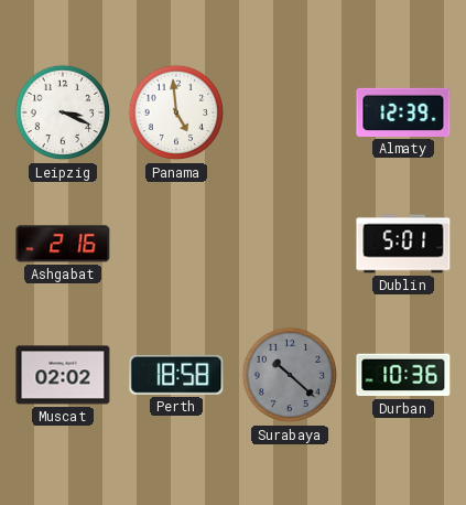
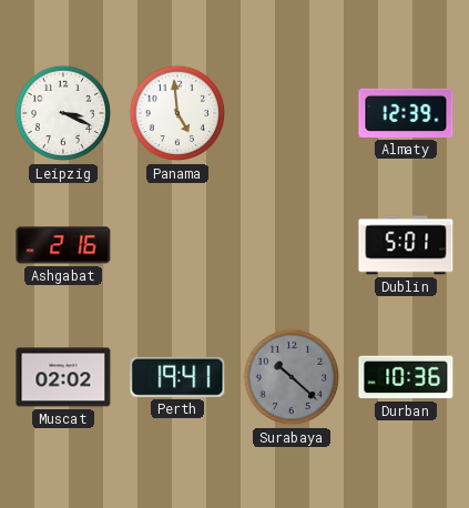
Perth: 18:58 -> 19:41 (177, 377)
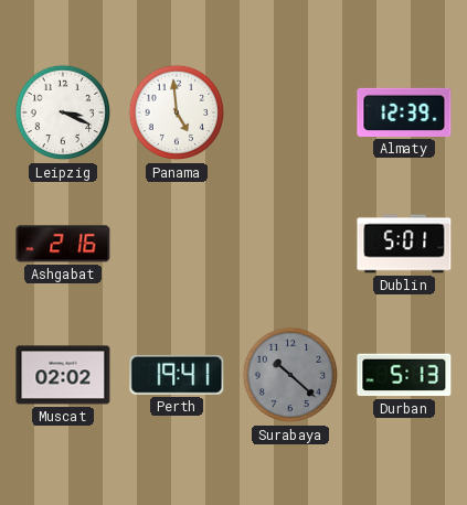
Durban: 10:36 -> 5:13 (404, 375)
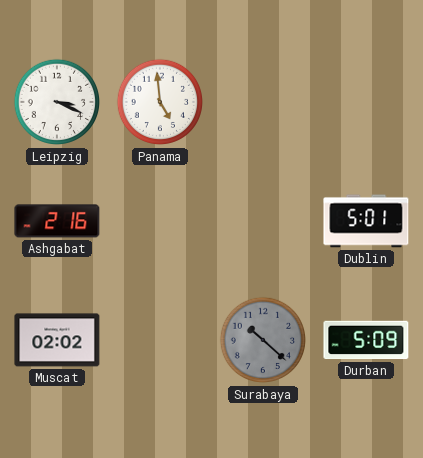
Almaty: 12:39 -> none (404, 112)
Perth: 19:41 -> none (177, 375)
Durban: 5:13 -> 5:09 (366, 340)
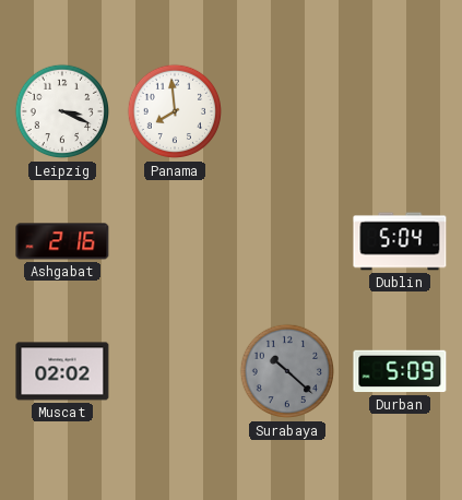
Panama: 4:59 -> 7:59 (175, 111)
Dublin: 5:01 -> 5:04 (400, 241)
